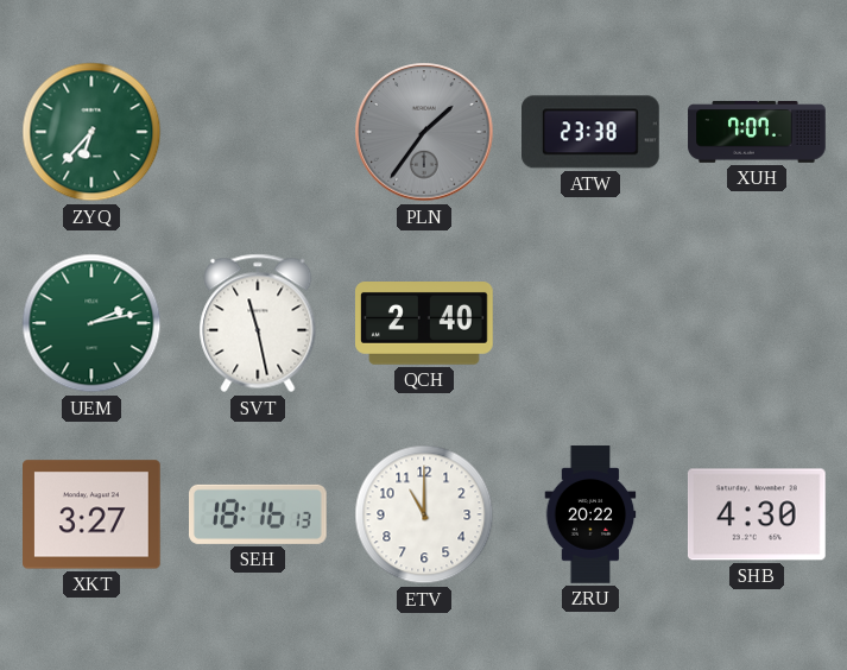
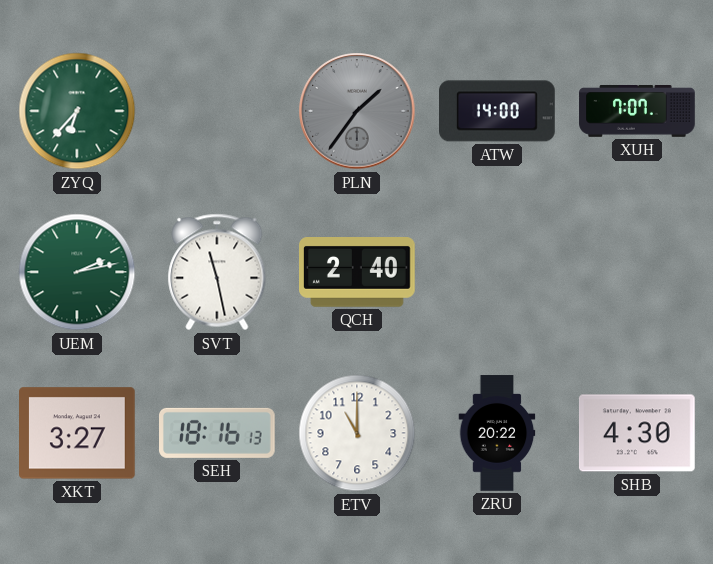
ATW: 23:38 -> 14:00 (498, 111)
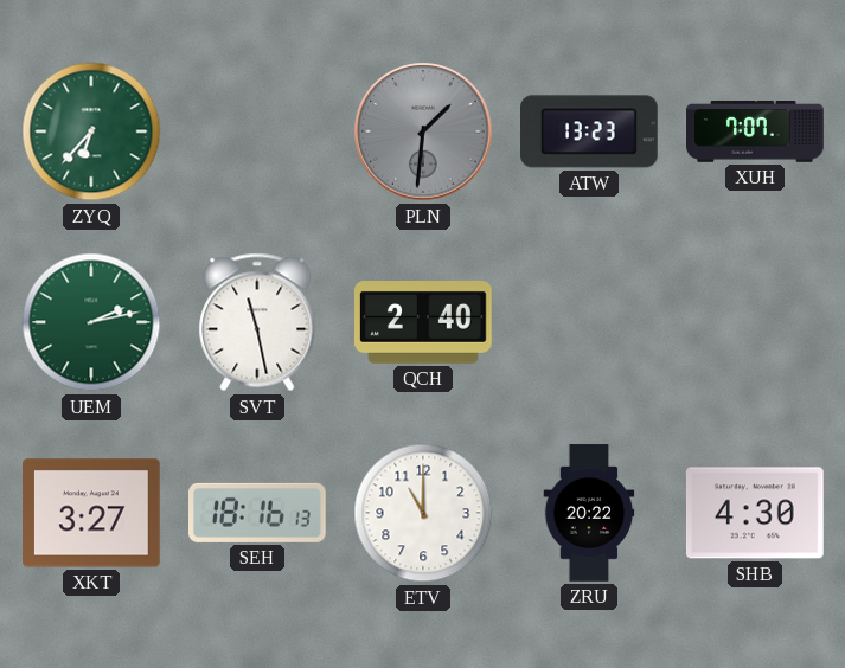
PLN: 1:36 -> 1:31 (423, 131)
ATW: 14:00 -> 13:23 (590, 131)
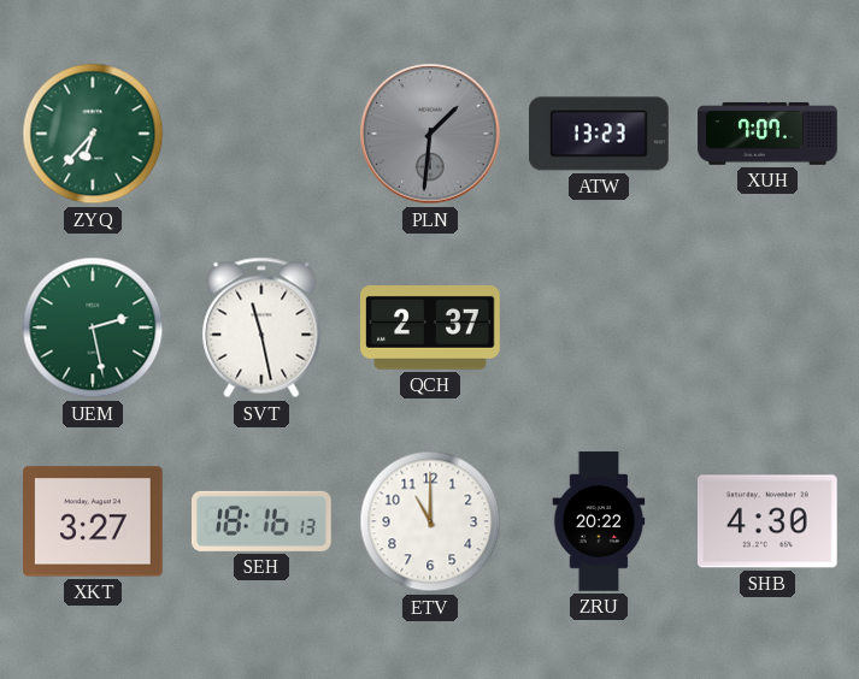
UEM: 2:13 -> 2:28 (93, 327)
QCH: 2:40 -> 2:37 (431, 329)
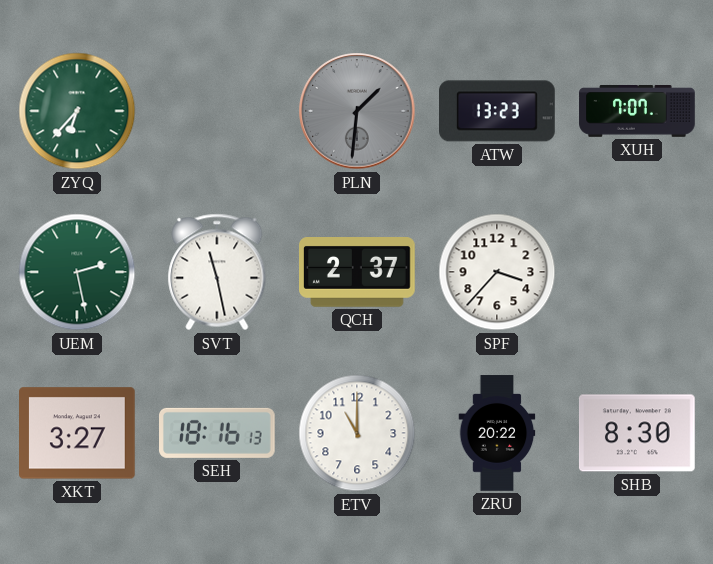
SPF: none -> 3:37 (497, 272)
SHB: 4:30 -> 8:30 (637, 433)
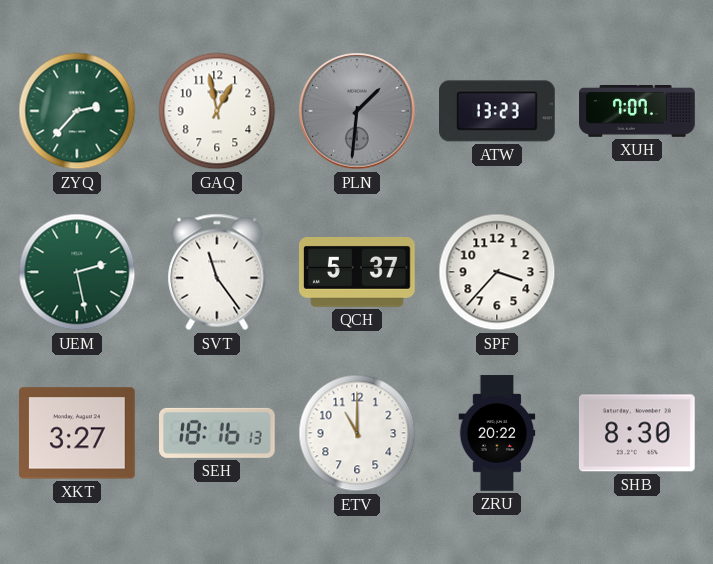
ZYQ: 6:37 -> 2:37 (77, 111)
GAQ: none -> 12:58 (217, 111)
SVT: 11:28 -> 11:24 (217, 272)
QCH: 2:37 -> 5:37 (358, 273)
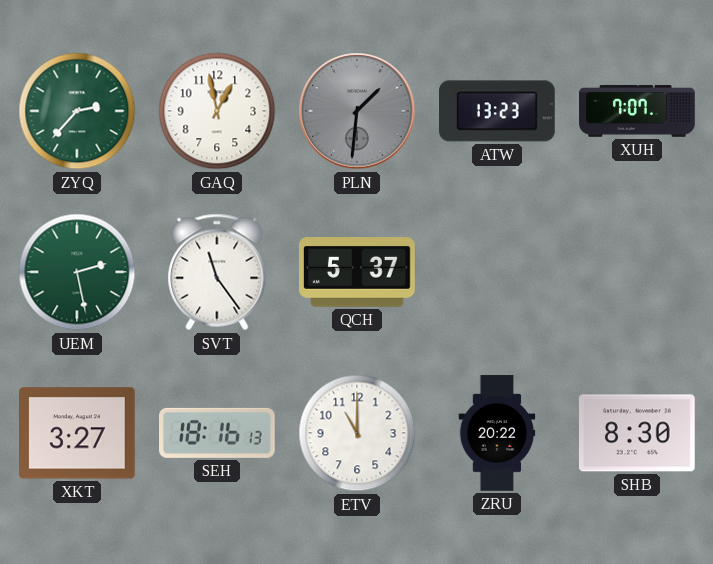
SPF: 3:37 -> none (497, 272)
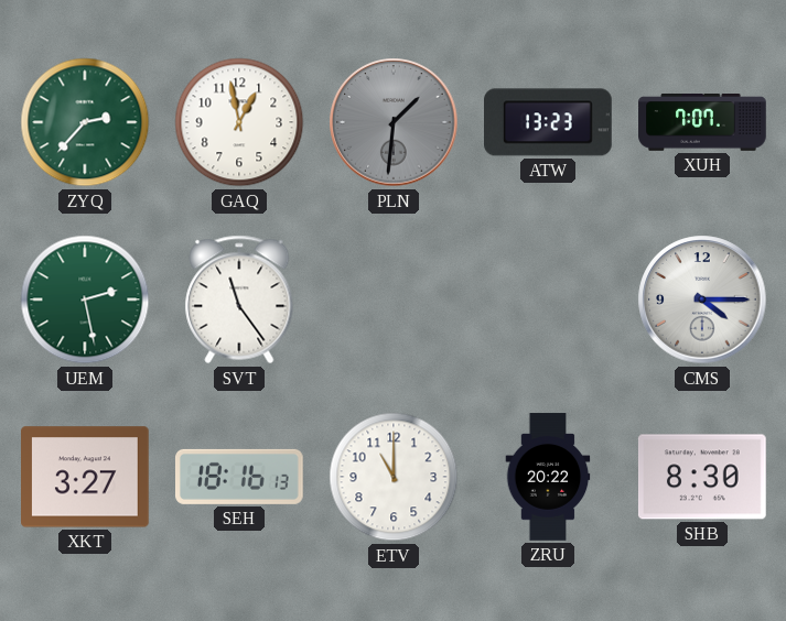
QCH: 5:37 -> none (358, 273)
CMS: none -> 4:15 (702, 299)
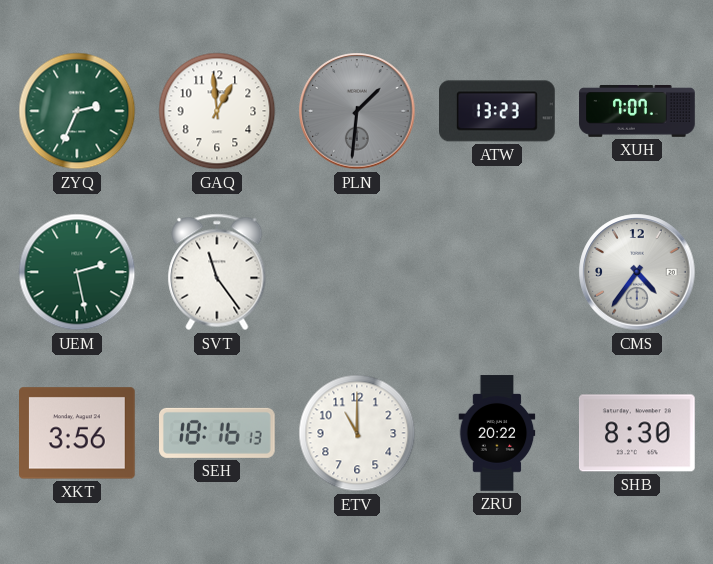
ZYQ: 2:37 -> 2:34 (77, 111)
GAQ: 12:58 -> 12:59 (217, 111)
CMS: 4:15 -> 4:36 (637, 272)
XKT: 3:27 -> 3:56 (78, 433)
